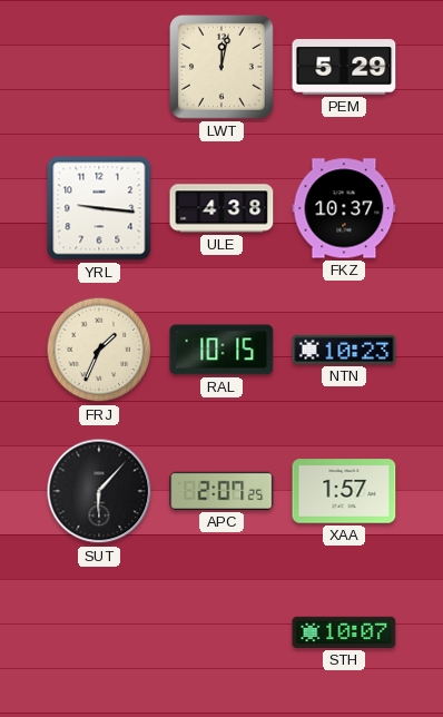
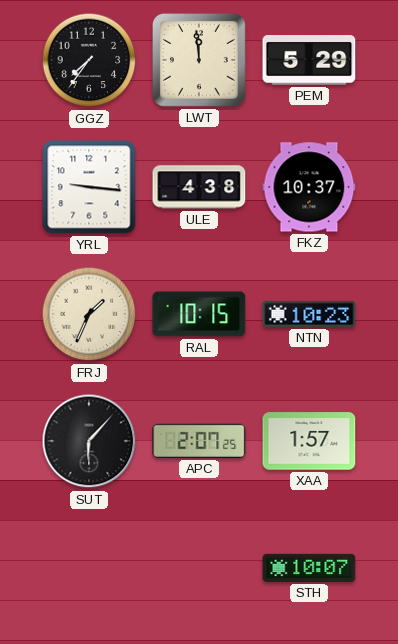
GGZ: none -> 7:36 (89, 60)
LWT: 12:02 -> 11:59 (200, 61)
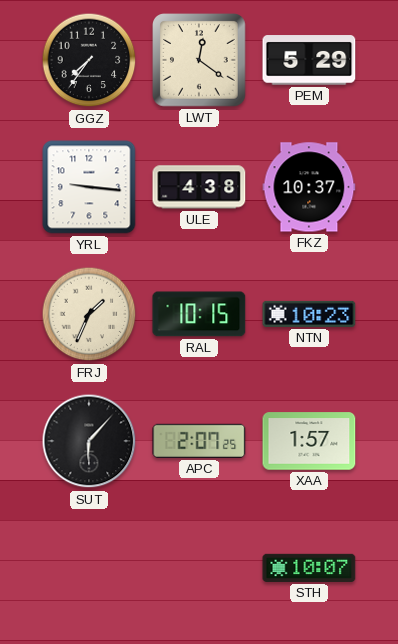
LWT: 11:59 -> 12:21 (200, 61)
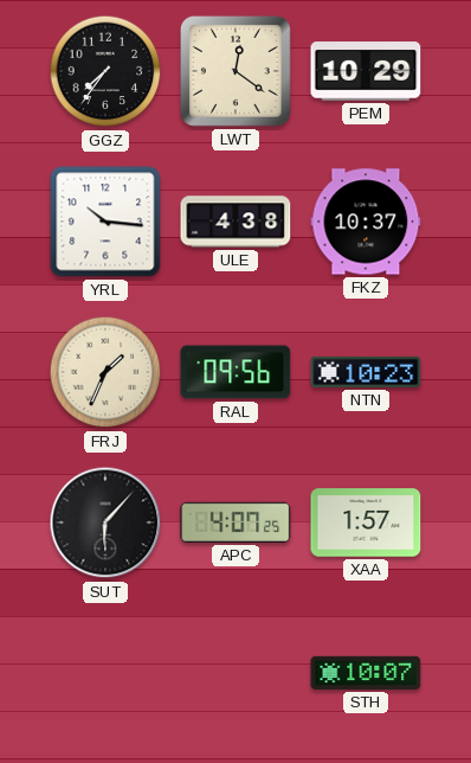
PEM: 5:29 -> 10:29 (366, 71)
YRL: 9:16 -> 10:16 (105, 222)
RAL: 10:15 -> 09:56 (236, 372)
APC: 2:07 -> 4:07 (236, 522)
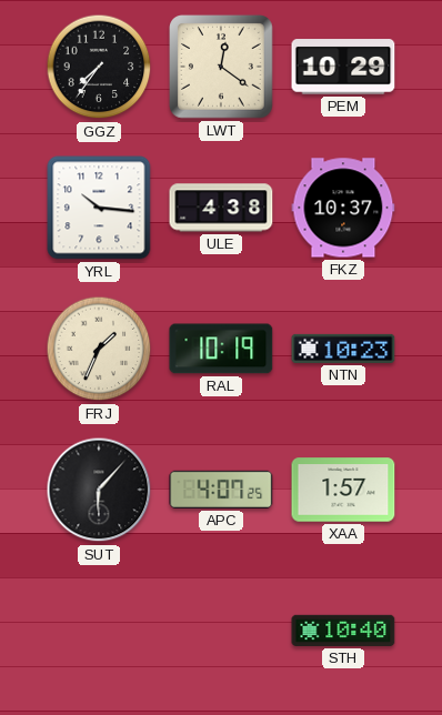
RAL: 09:56 -> 10:19 (221, 349)
STH: 10:07 -> 10:40 (343, 631)
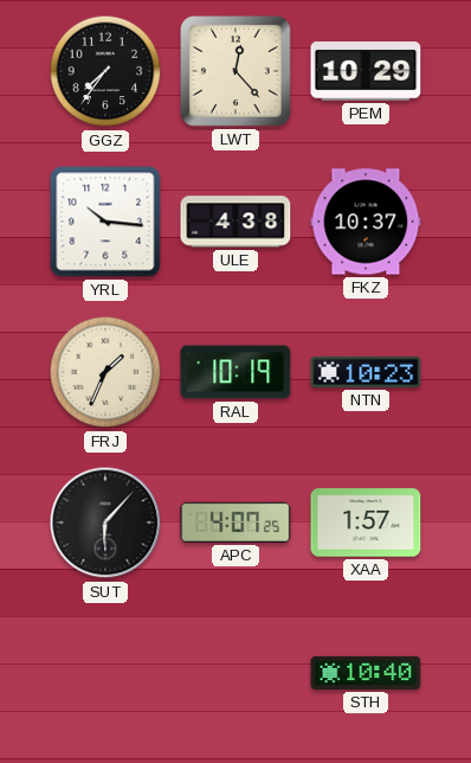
LWT: 12:21 -> 12:23 (237, 72)
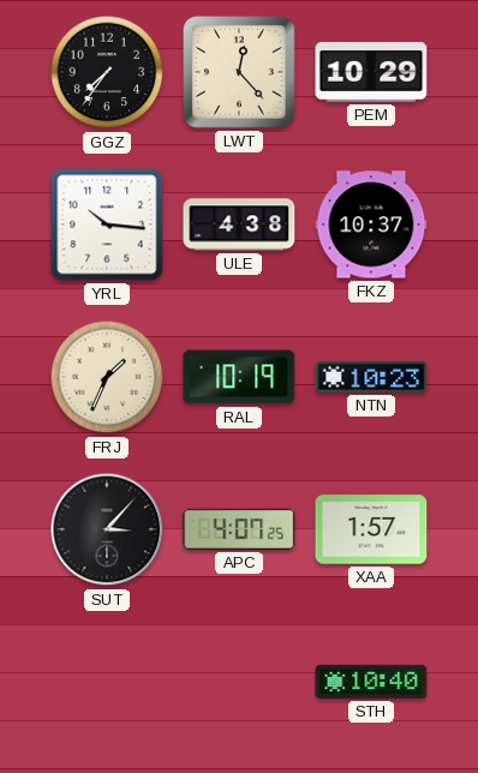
SUT: 6:07 -> 3:07 (107, 529)
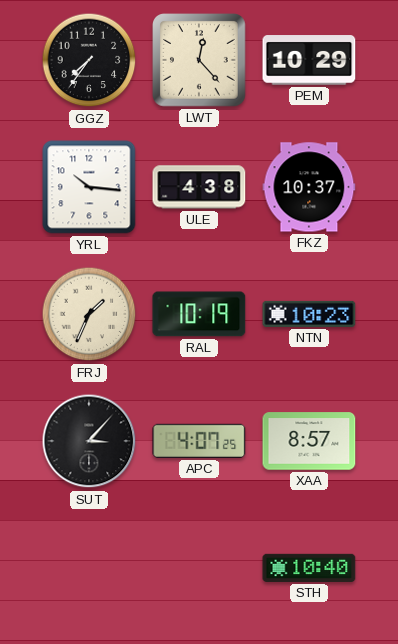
XAA: 1:57 -> 8:57 (309, 441)
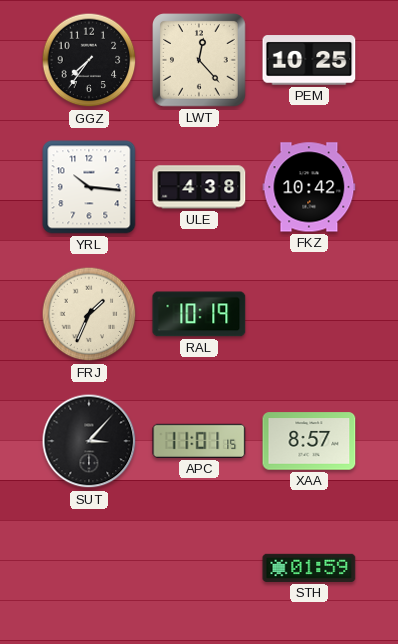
PEM: 10:29 -> 10:25 (309, 60)
FKZ: 10:37 -> 10:42 (309, 187)
NTN: 10:23 -> none (309, 314)
APC: 4:07 -> 11:01 (199, 441)
STH: 10:40 -> 01:59 (309, 568)
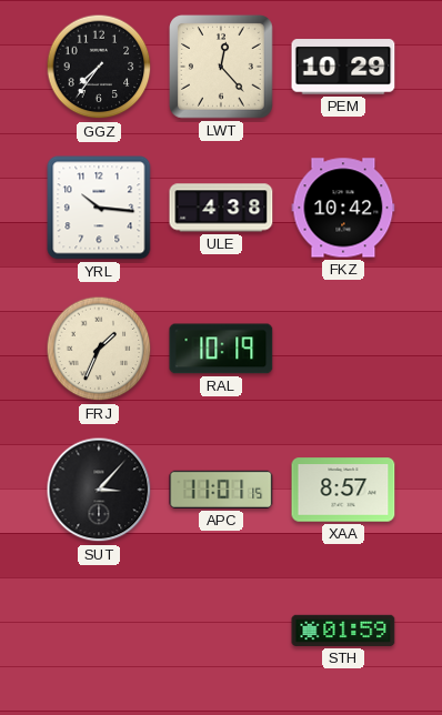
PEM: 10:25 -> 10:29 (343, 67)
